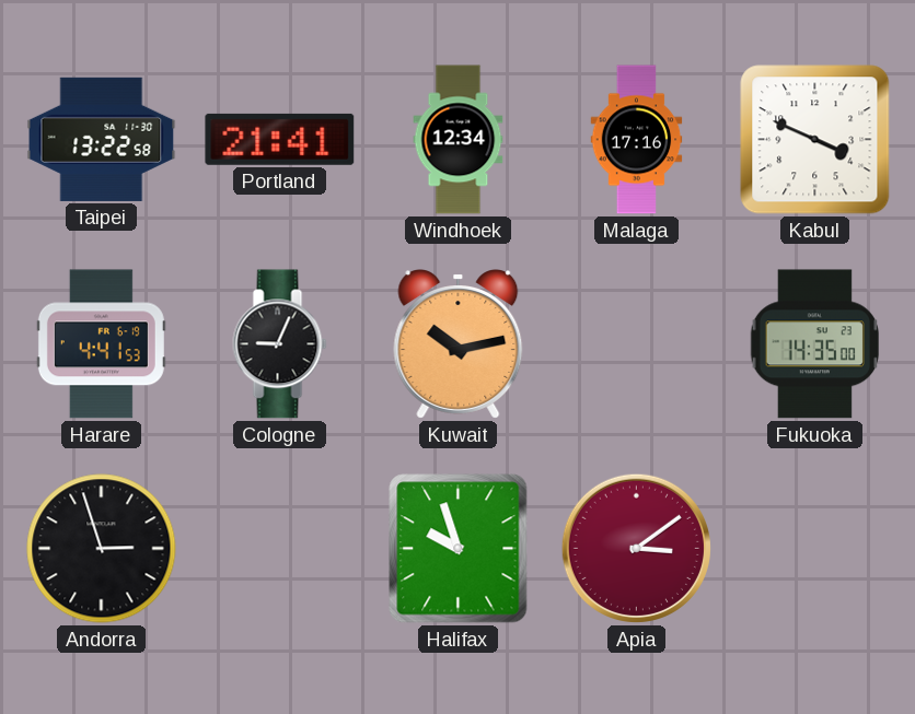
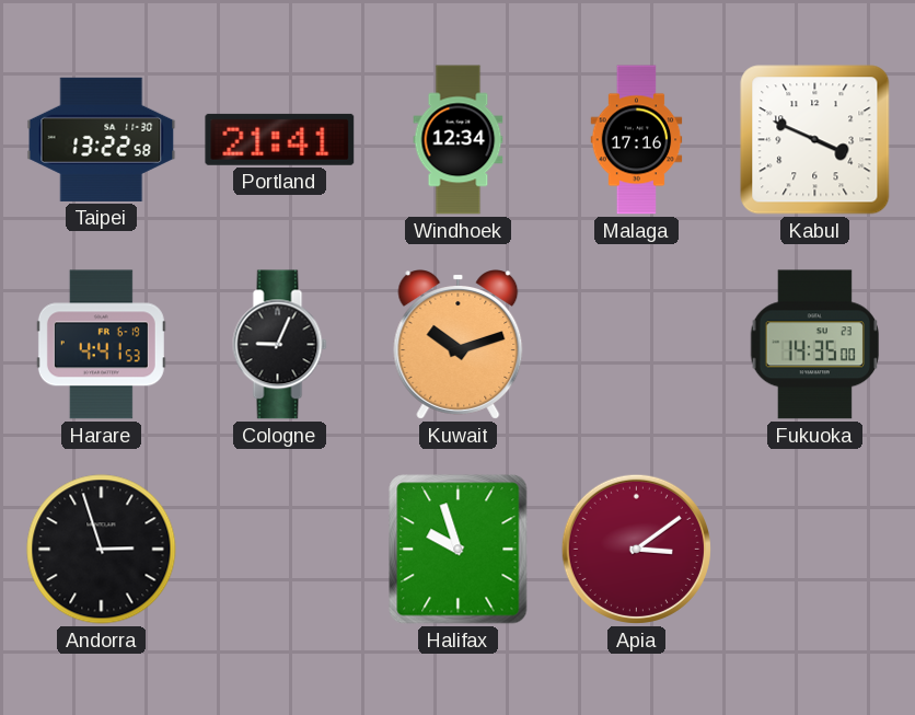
Kuwait: 10:13 -> 10:12 (459, 345)
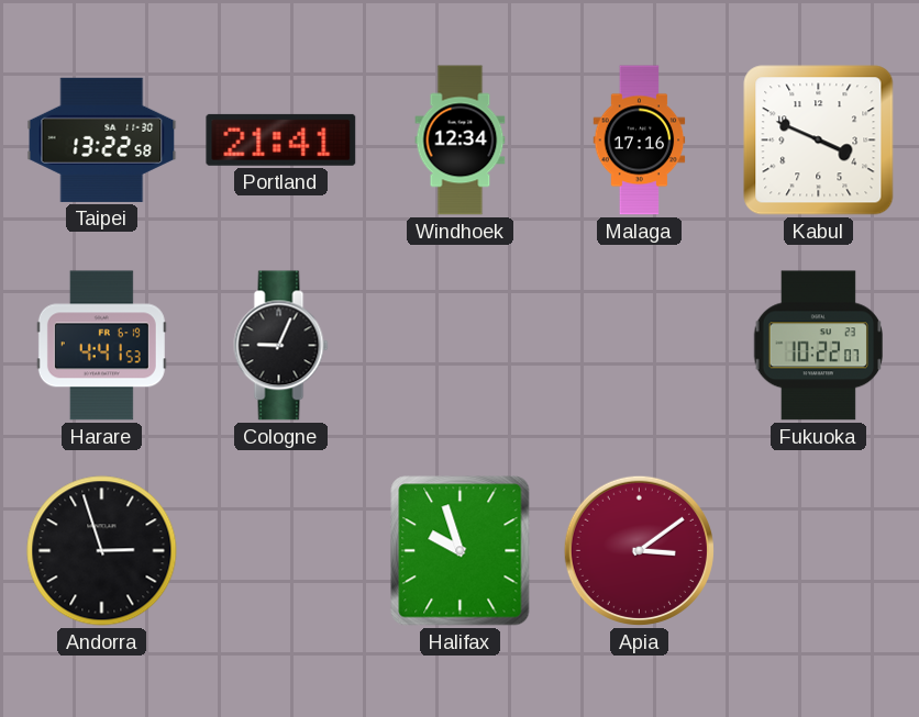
Kuwait: 10:12 -> none (459, 345)
Fukuoka: 14:35 -> 10:22 (818, 346)
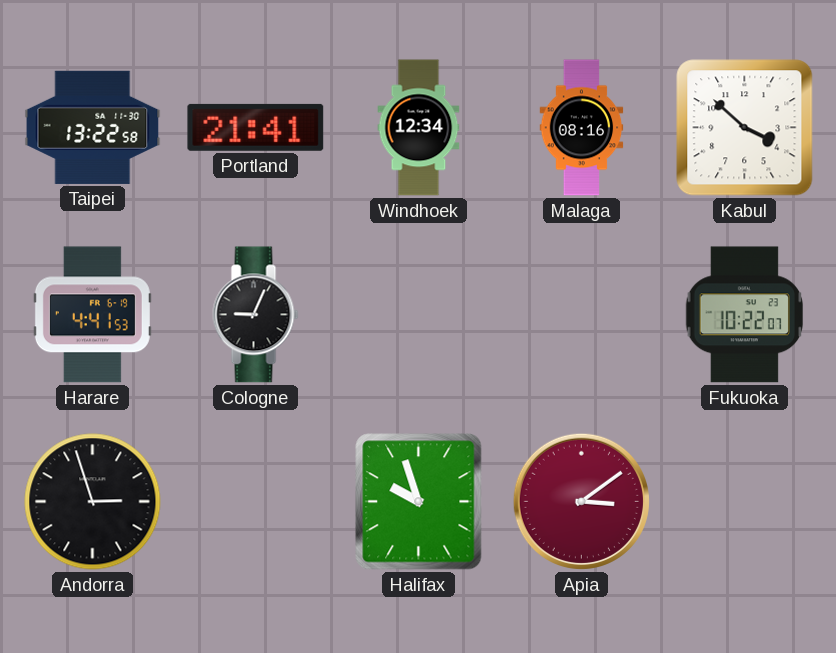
Malaga: 17:16 -> 08:16 (582, 128)
Kabul: 3:49 -> 3:52 (745, 128)
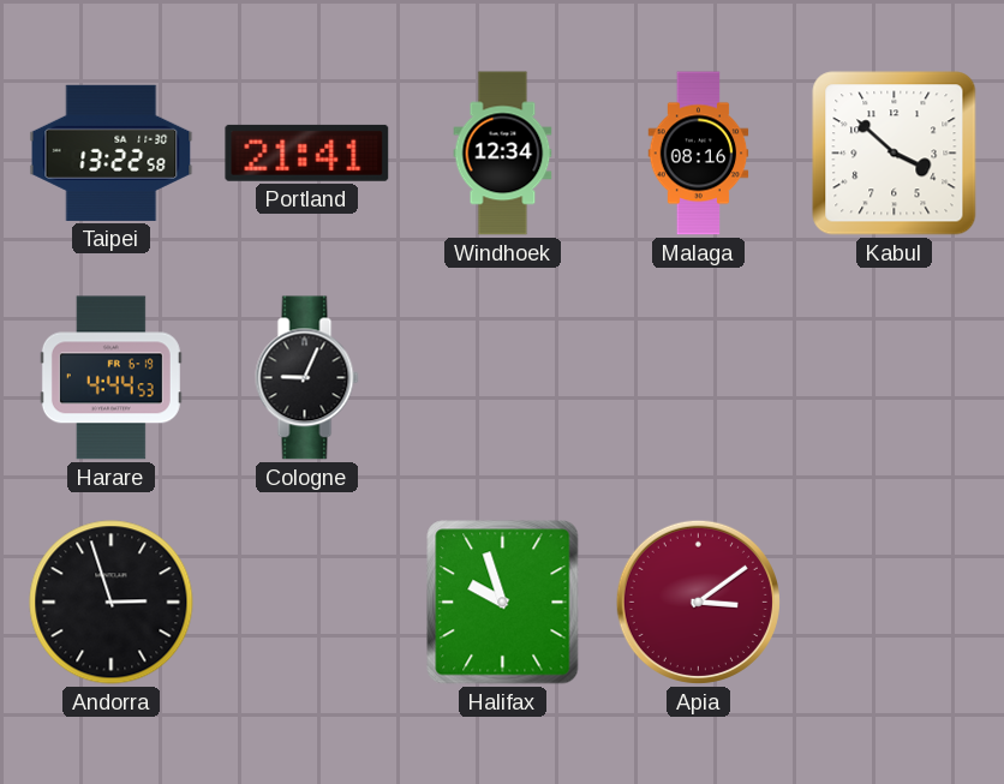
Harare: 4:41 -> 4:44 (110, 378)
Fukuoka: 10:22 -> none (744, 315)
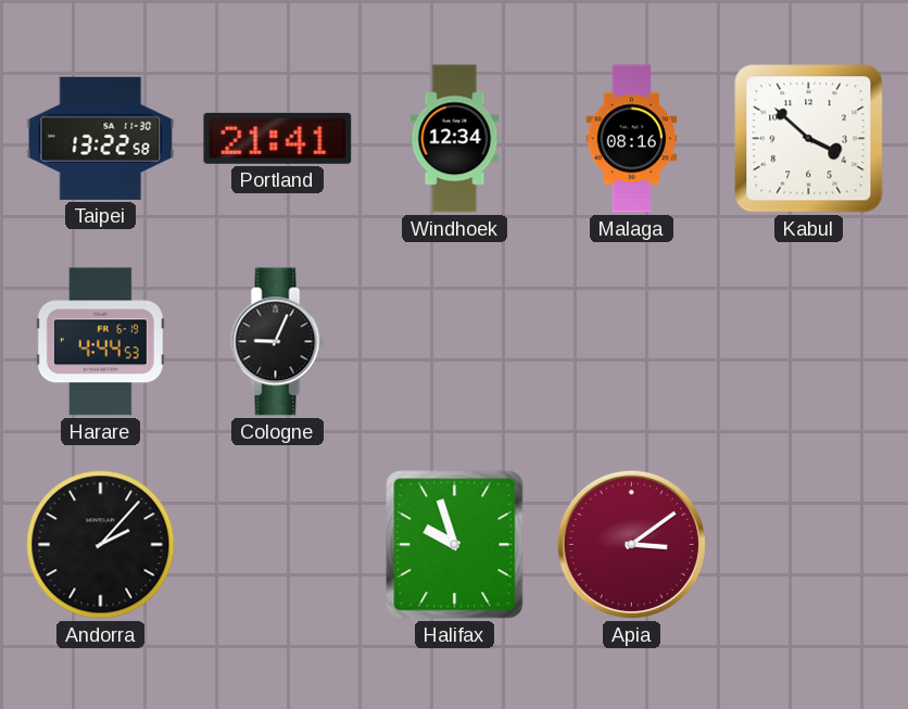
Andorra: 2:57 -> 2:07 (101, 545)
